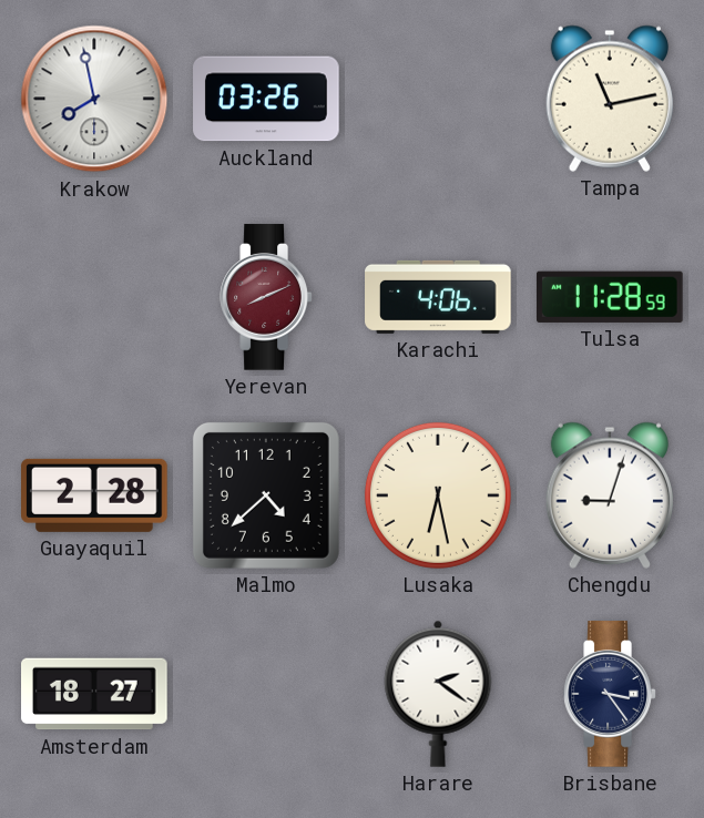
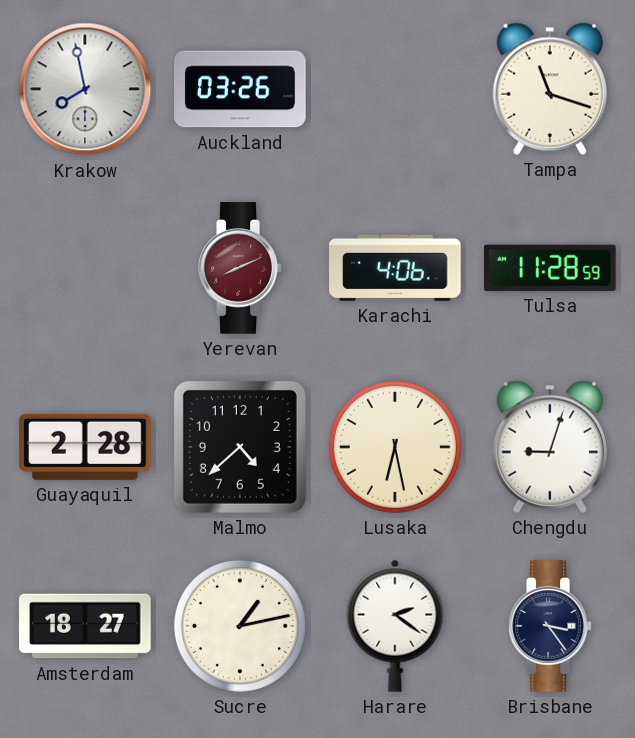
Tampa: 11:13 -> 11:18 (550, 89)
Sucre: none -> 1:13 (240, 626)
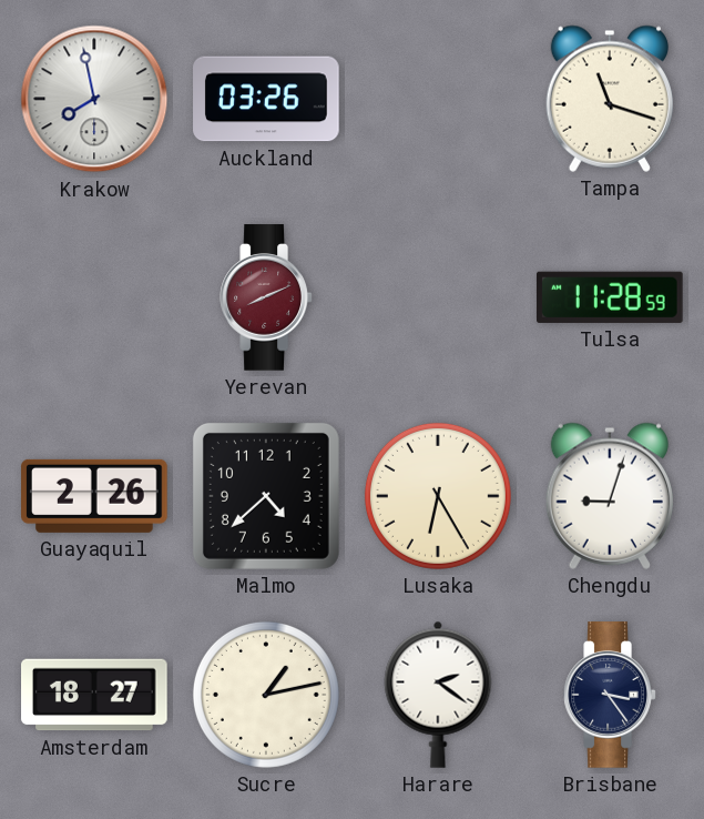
Karachi: 4:06 -> none (395, 268)
Guayaquil: 2:28 -> 2:26 (94, 496)
Lusaka: 6:28 -> 6:25 (438, 496)
